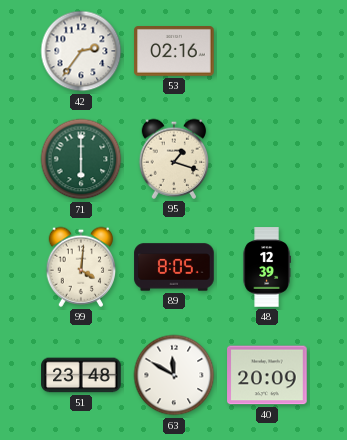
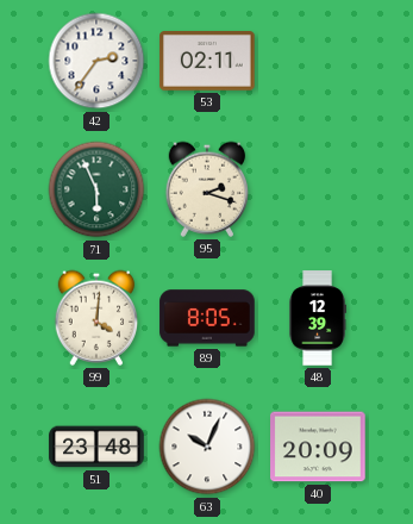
53: 02:16 -> 02:11 (207, 62)
71: 6:00 -> 5:56 (96, 189)
95: 1:18 -> 2:18 (207, 189)
63: 11:50 -> 10:04 (207, 447)
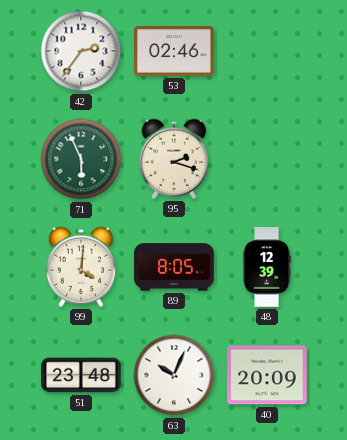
53: 02:11 -> 02:46 (174, 52)
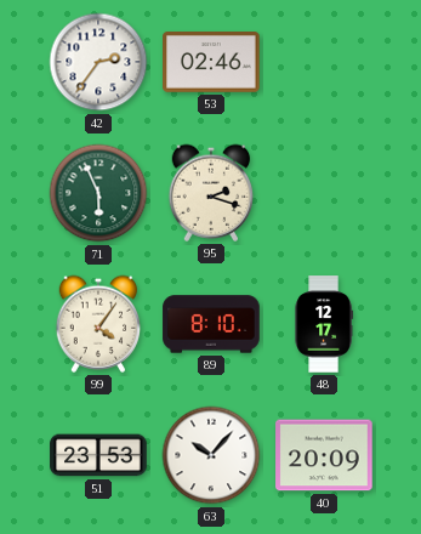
99: 4:01 -> 4:06 (98, 324)
89: 8:05 -> 8:10 (211, 324)
48: 12:39 -> 12:17 (324, 324)
51: 23:48 -> 23:53 (98, 455)
63: 10:04 -> 10:07 (211, 455)
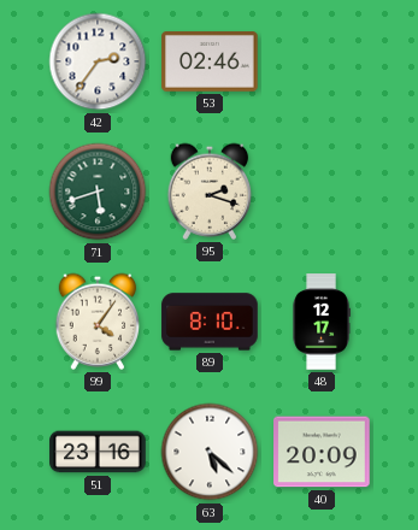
71: 5:56 -> 5:42 (98, 192)
51: 23:53 -> 23:16 (98, 452)
63: 10:07 -> 5:22 (210, 452)
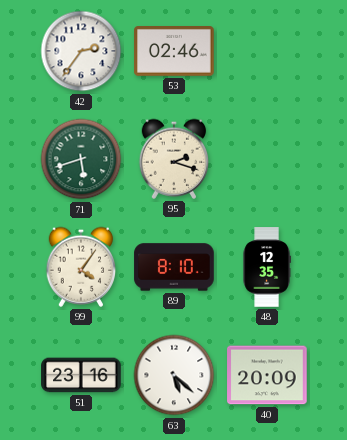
48: 12:17 -> 12:35 (267, 267)
